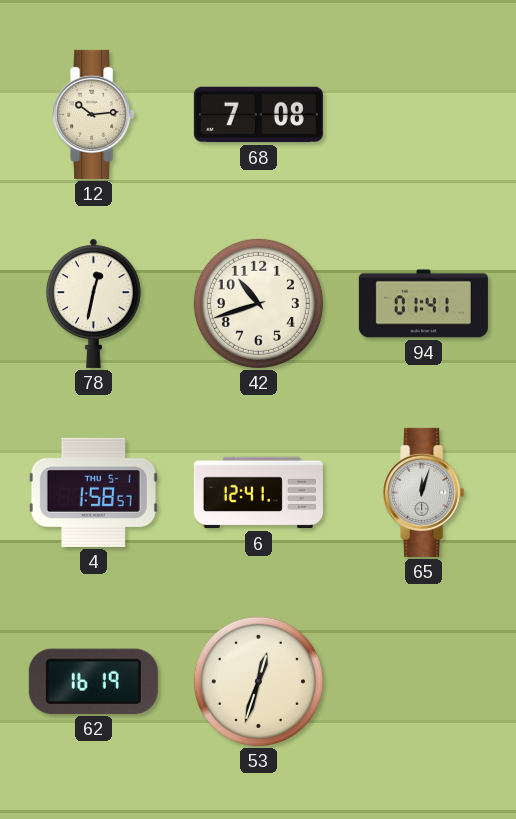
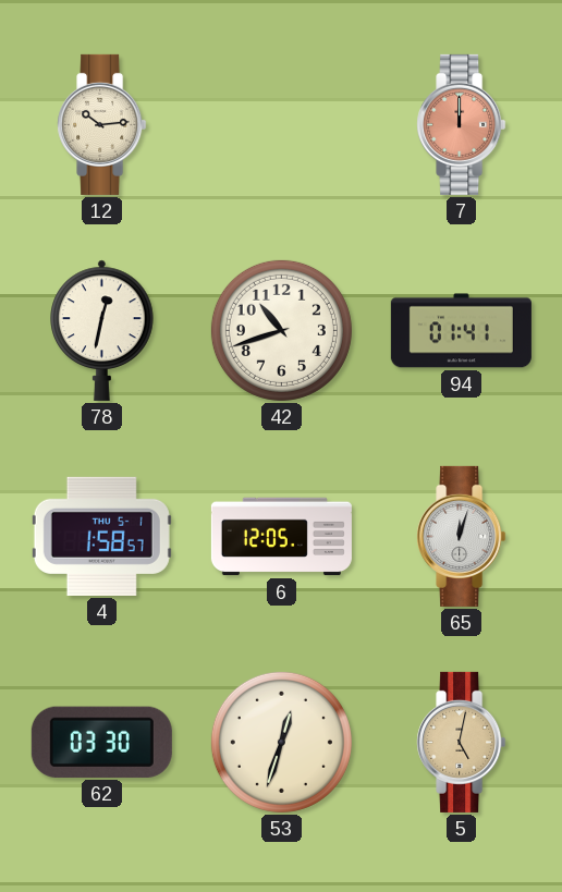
68: 7:08 -> none (258, 115)
7: none -> 12:00 (462, 124)
6: 12:41 -> 12:05 (281, 537)
62: 16:19 -> 03:30 (101, 742)
5: none -> 5:02 (462, 742)
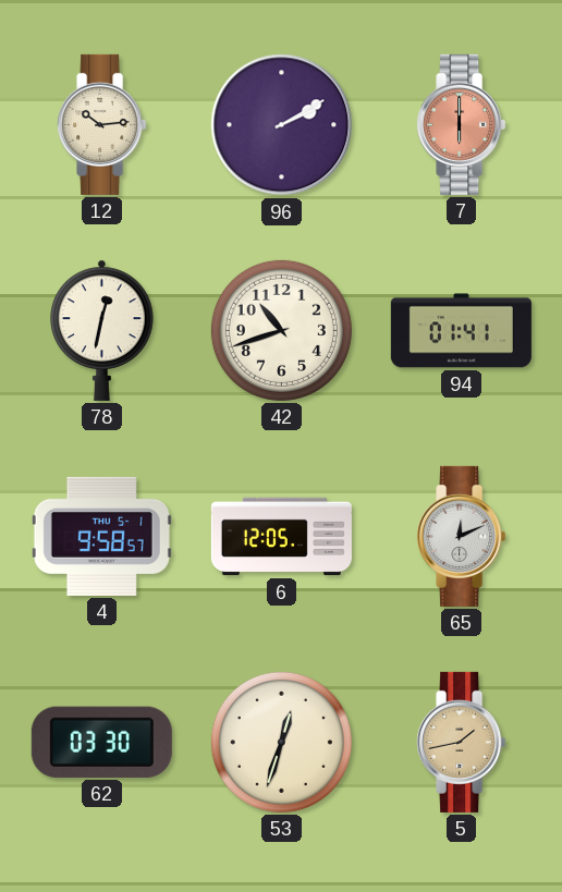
96: none -> 2:10 (282, 125)
7: 12:00 -> 6:00 (462, 124)
4: 1:58 -> 9:58 (101, 536)
65: 12:03 -> 12:11 (462, 536)
5: 5:02 -> 1:43 (462, 742)
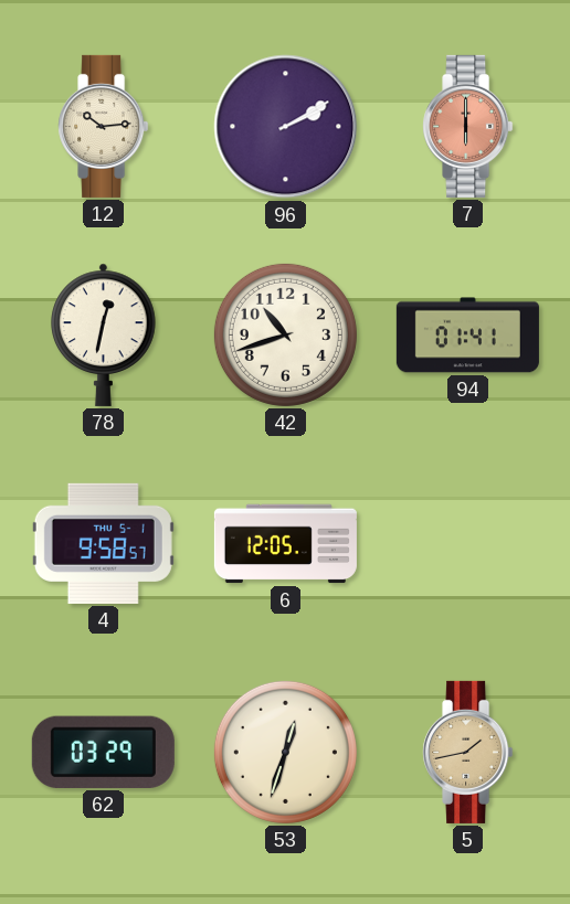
65: 12:11 -> none (462, 536)
62: 03:30 -> 03:29 (103, 752)
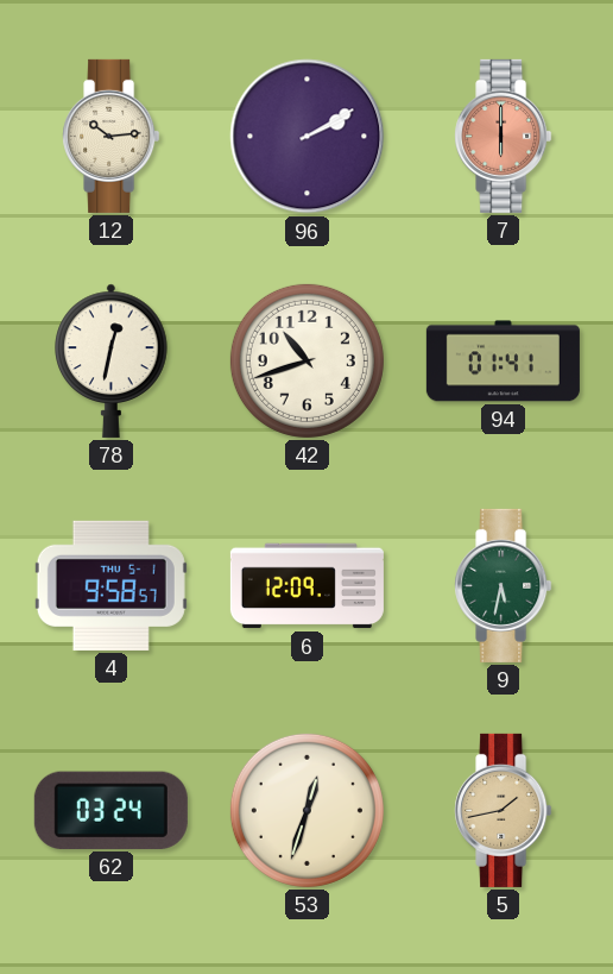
6: 12:05 -> 12:09 (306, 586)
9: none -> 5:32 (504, 585)
62: 03:29 -> 03:24 (110, 810)
